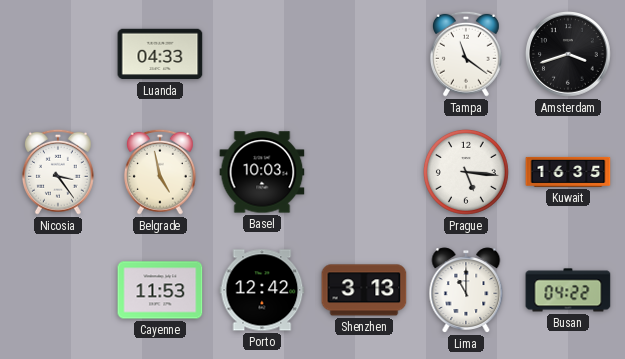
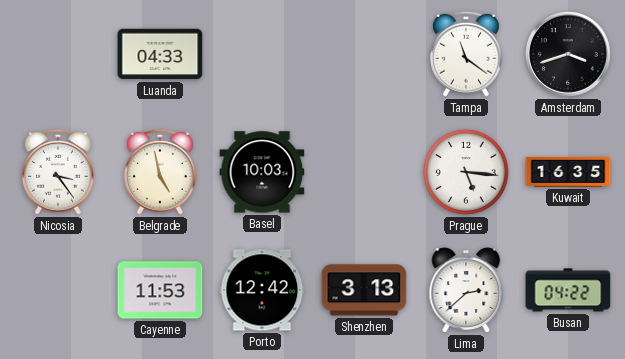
Lima: 11:00 -> 2:38 (466, 290)
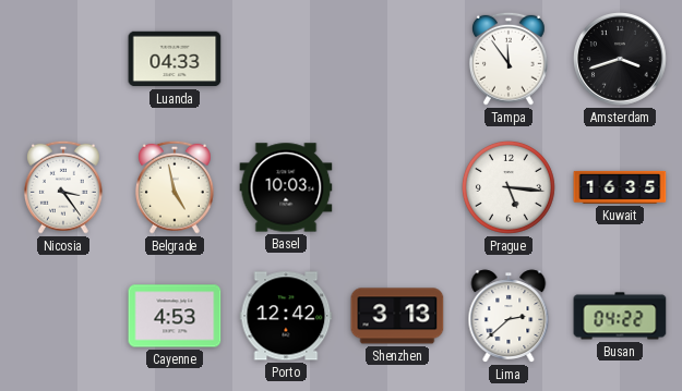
Tampa: 11:21 -> 11:54 (508, 59)
Cayenne: 11:53 -> 4:53 (175, 316)
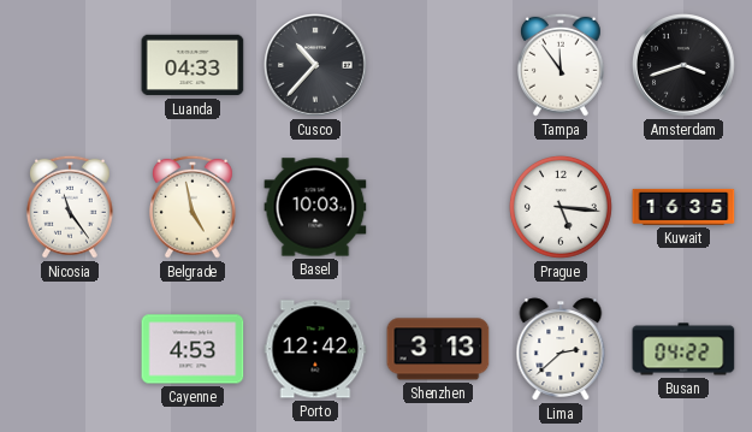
Cusco: none -> 10:37 (316, 66)
Nicosia: 3:24 -> 11:24 (70, 207)
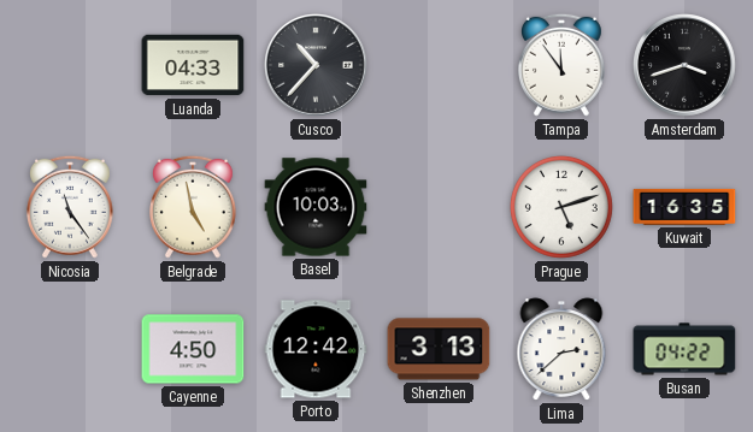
Prague: 5:16 -> 5:12 (561, 207)
Cayenne: 4:53 -> 4:50 (193, 349)
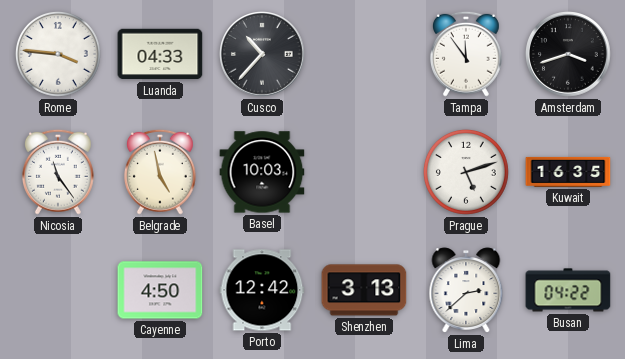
Rome: none -> 3:46 (58, 54)
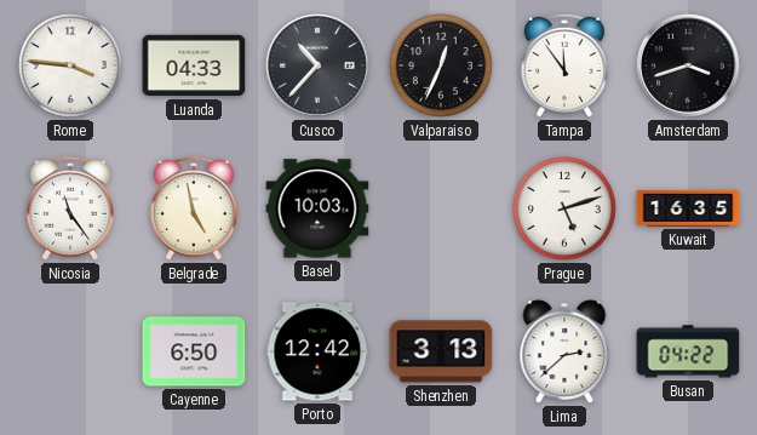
Valparaiso: none -> 12:34 (441, 65)
Cayenne: 4:50 -> 6:50 (194, 351)
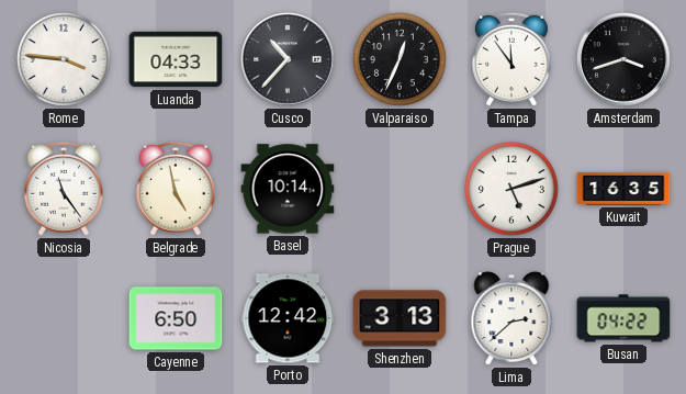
Basel: 10:03 -> 10:14 (288, 189)
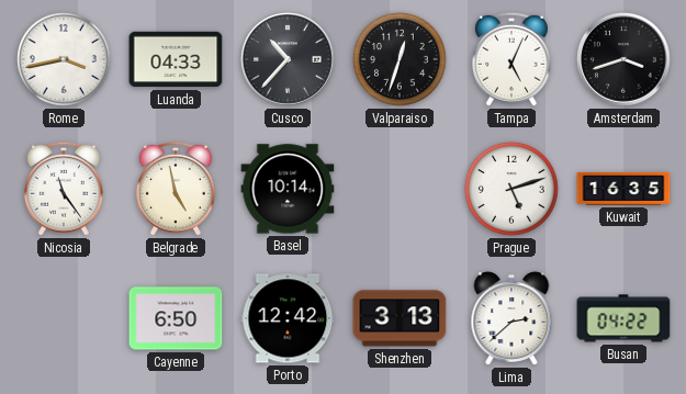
Rome: 3:46 -> 3:43 (64, 59)
Valparaiso: 12:34 -> 12:33 (400, 59)
Tampa: 11:54 -> 5:04 (511, 59)
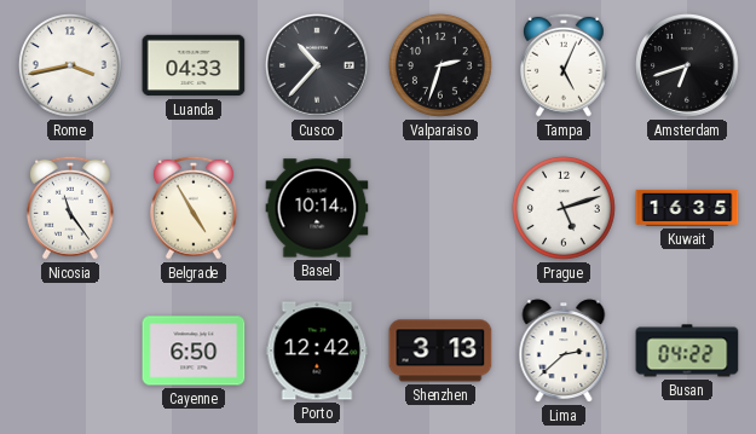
Valparaiso: 12:33 -> 2:33 (440, 65)
Amsterdam: 3:42 -> 6:42 (688, 66)
Belgrade: 4:58 -> 4:55 (194, 208)
